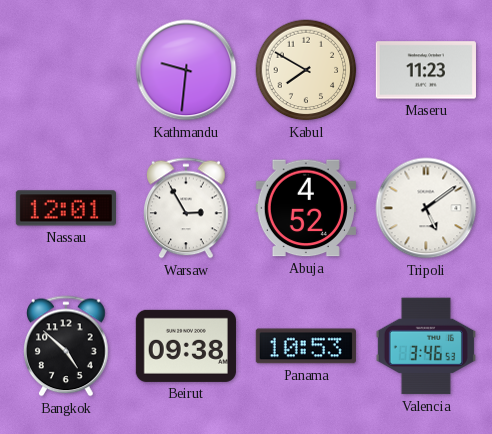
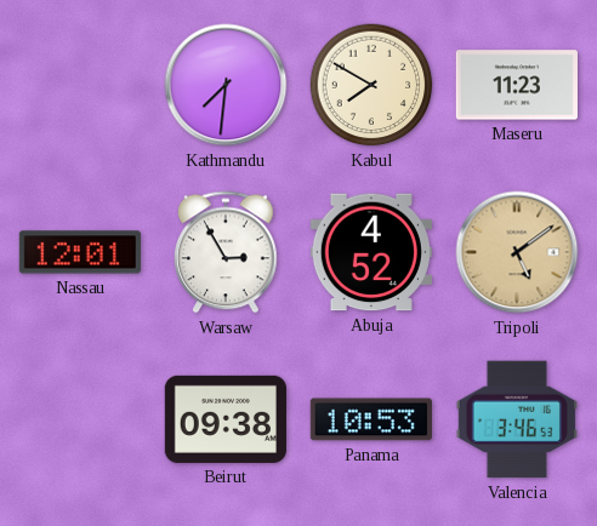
Kathmandu: 9:31 -> 7:31 (226, 85)
Tripoli dial: white -> champagne (517, 252)
Bangkok: 4:52 -> none (66, 346)
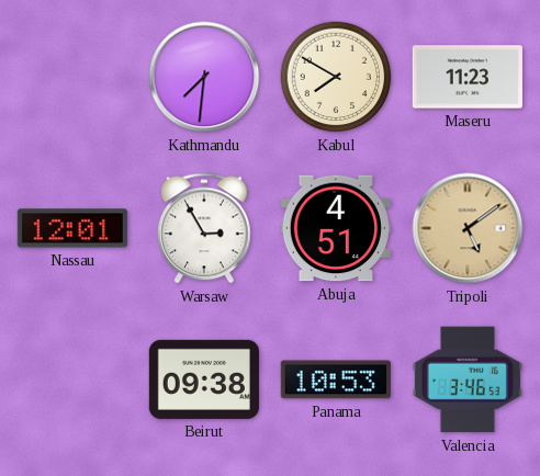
Abuja: 4:52 -> 4:51 (336, 228)
